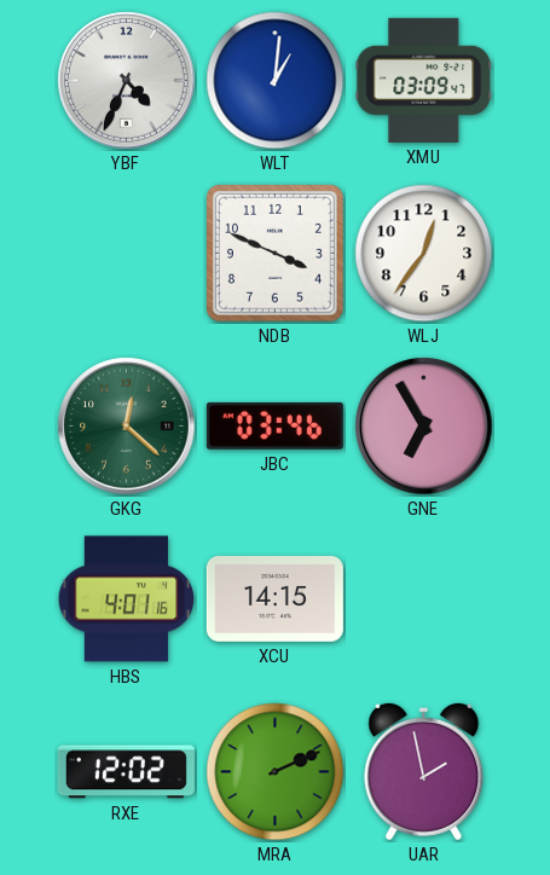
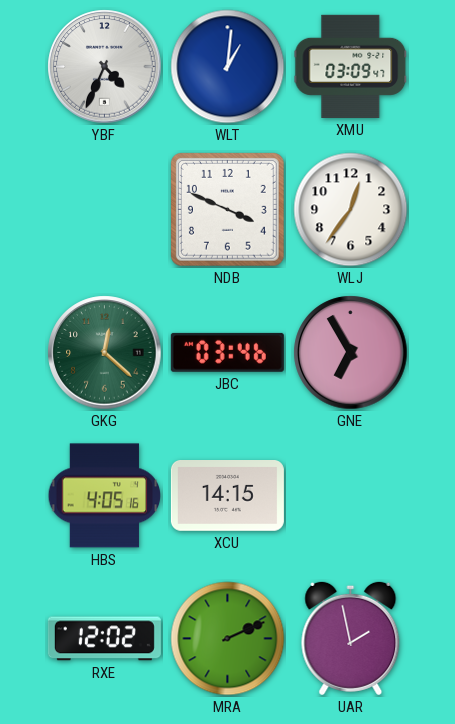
HBS: 4:01 -> 4:05 (105, 496)
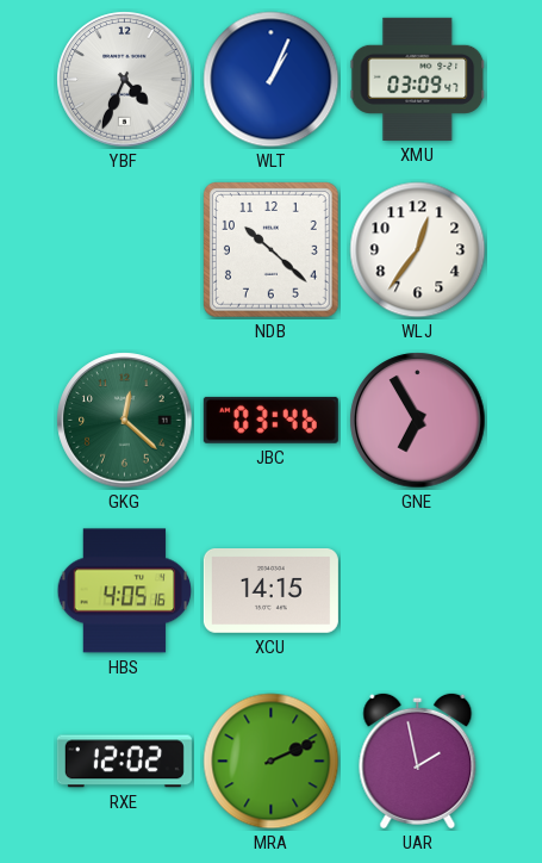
WLT: 1:01 -> 1:04 (272, 80)
NDB: 3:49 -> 10:22 (270, 249)
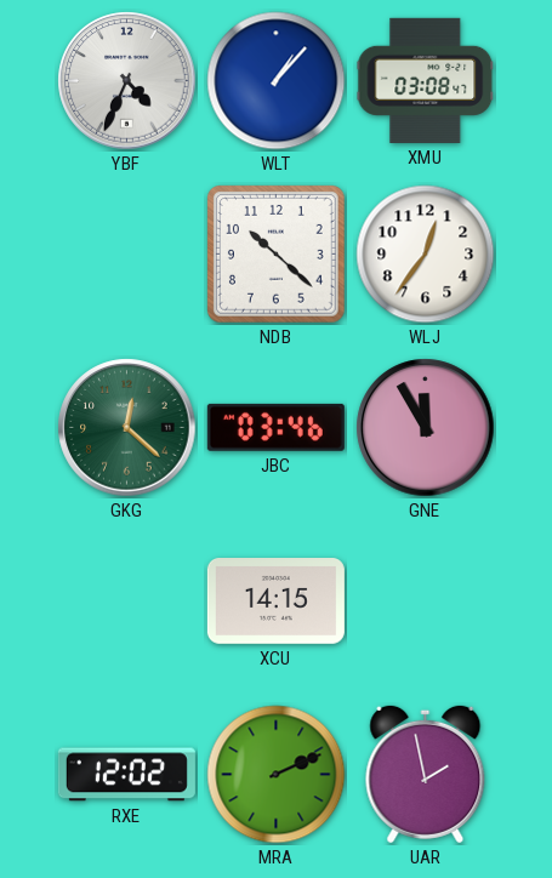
WLT: 1:04 -> 1:07 (277, 81)
XMU: 03:09 -> 03:08 (426, 80)
GNE: 6:55 -> 11:55 (426, 428)
HBS: 4:05 -> none (125, 591)
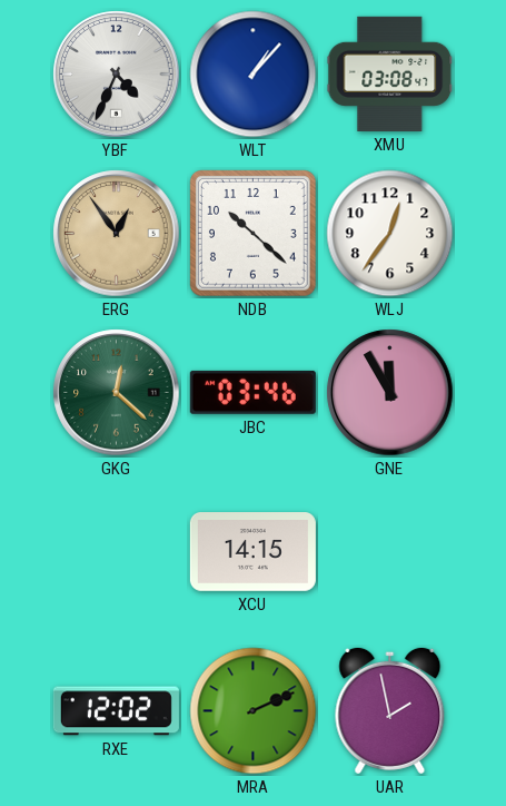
ERG: none -> 12:54 (117, 234)
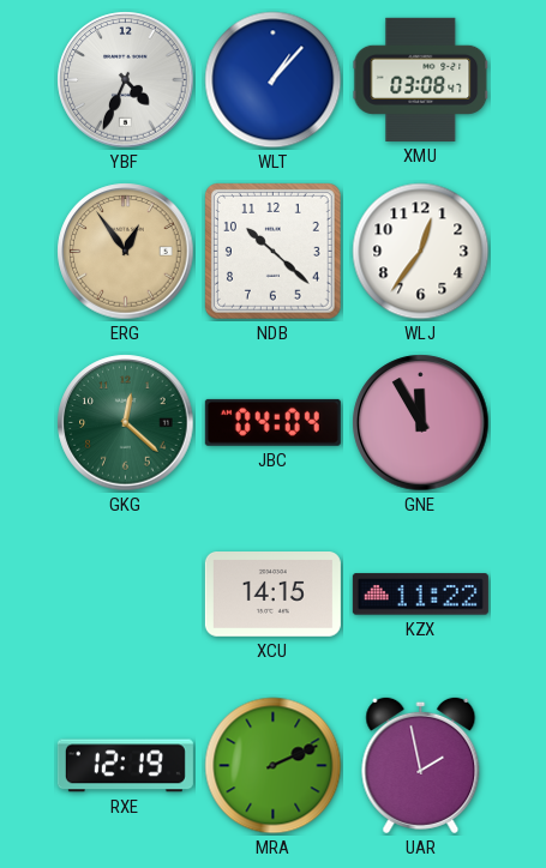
JBC: 03:46 -> 04:04 (272, 422)
KZX: none -> 11:22 (420, 595)
RXE: 12:02 -> 12:19 (125, 766)
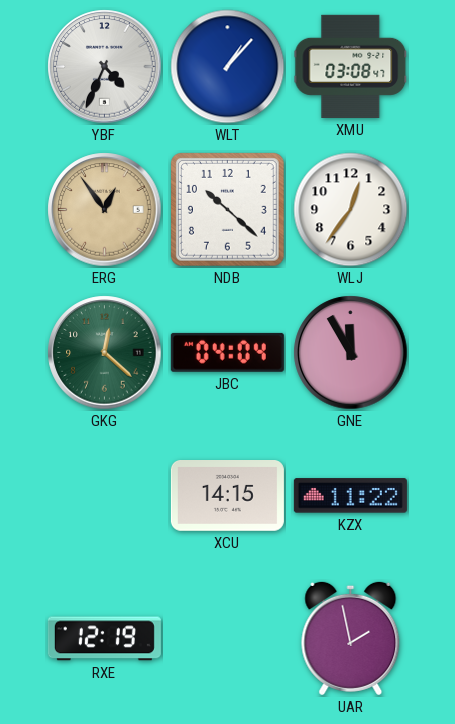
MRA: 2:11 -> none (274, 766)
